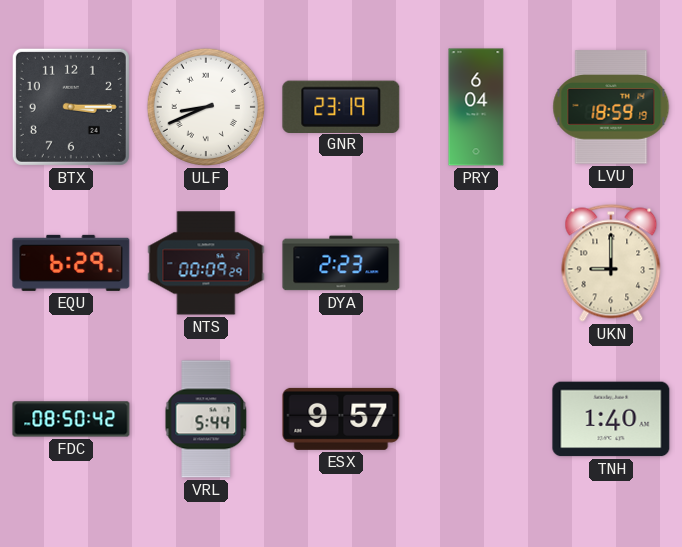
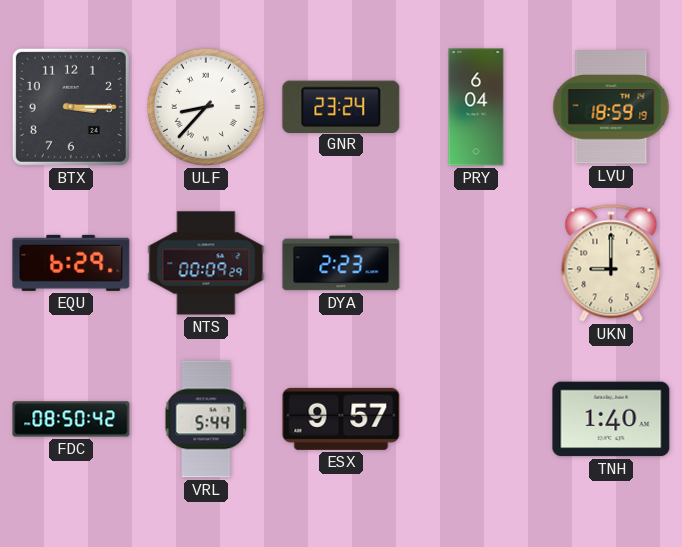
ULF: 8:41 -> 8:37 (206, 107)
GNR: 23:19 -> 23:24 (341, 106)
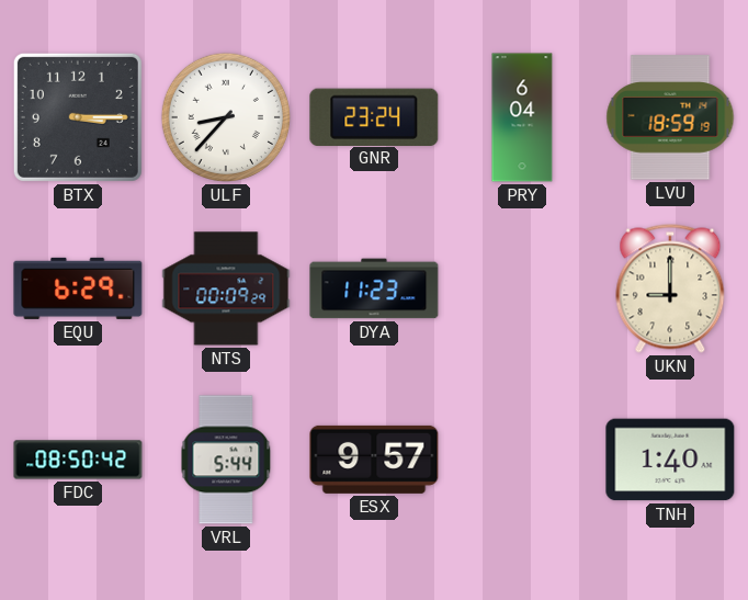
DYA: 2:23 -> 11:23 (374, 288)
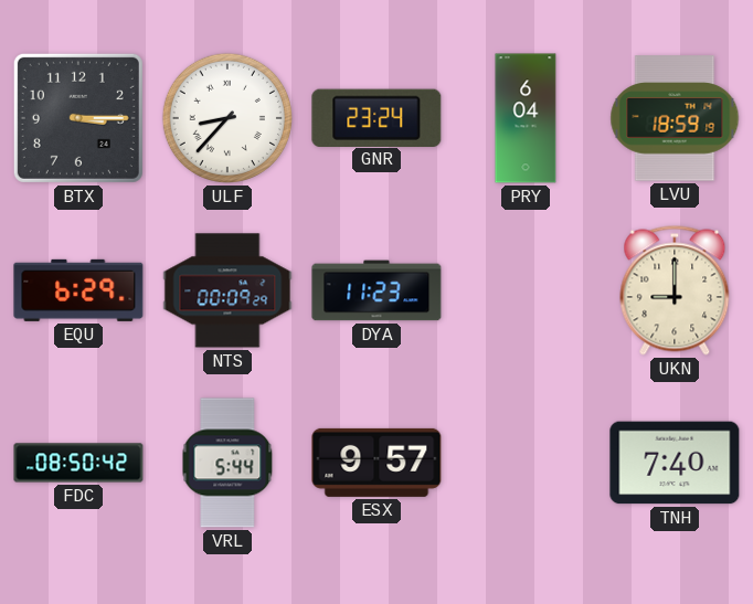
TNH: 1:40 -> 7:40 (675, 463)
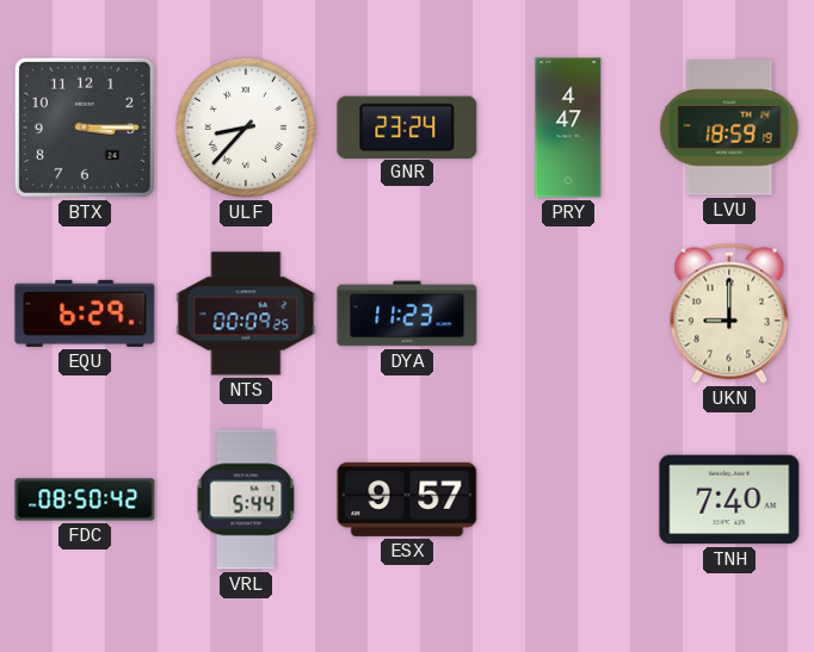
PRY: 6:04 -> 4:47 (568, 128)
NTS: 00:09:29 -> 00:09:25 (246, 313)
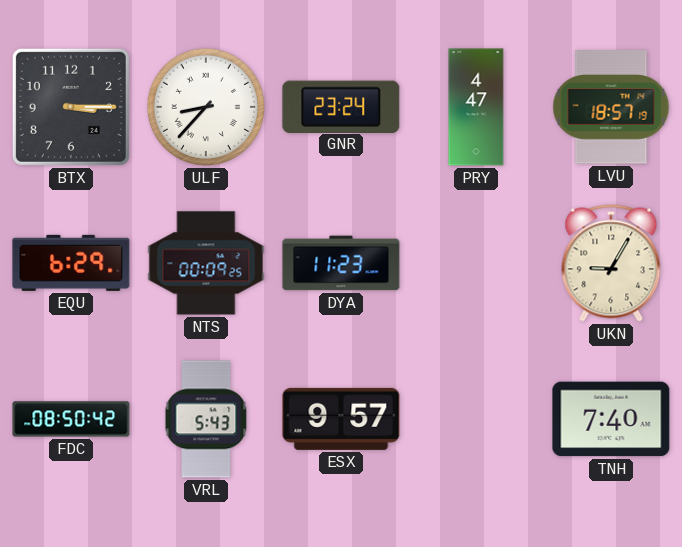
LVU: 18:59 -> 18:57 (611, 107)
UKN: 9:00 -> 9:05 (611, 263)
VRL: 5:44 -> 5:43 (206, 419)
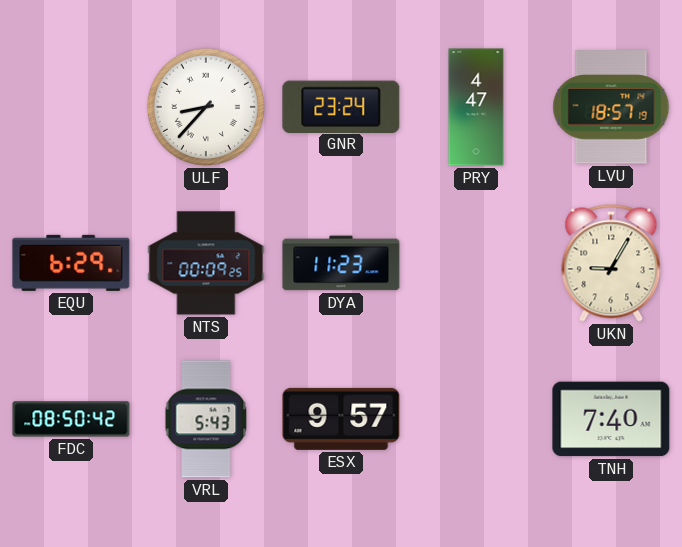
BTX: 3:15 -> none (71, 107)
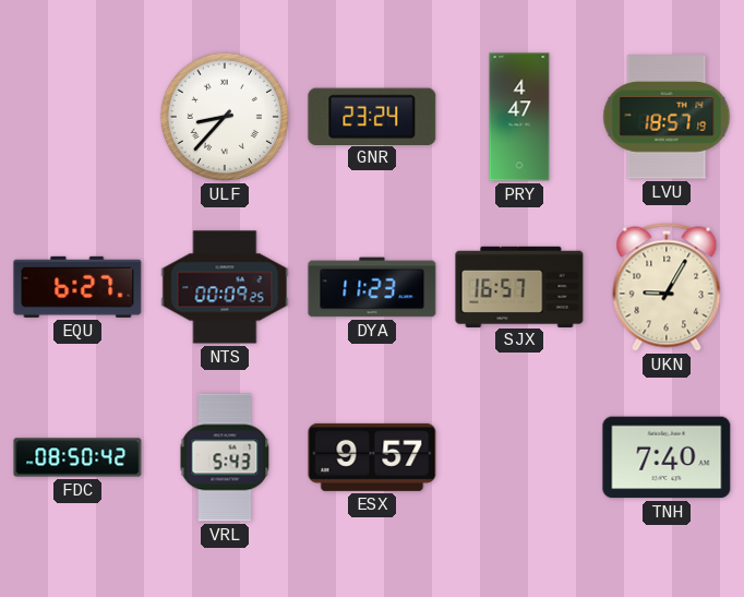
EQU: 6:29 -> 6:27 (77, 287)
SJX: none -> 16:57 (519, 286)
